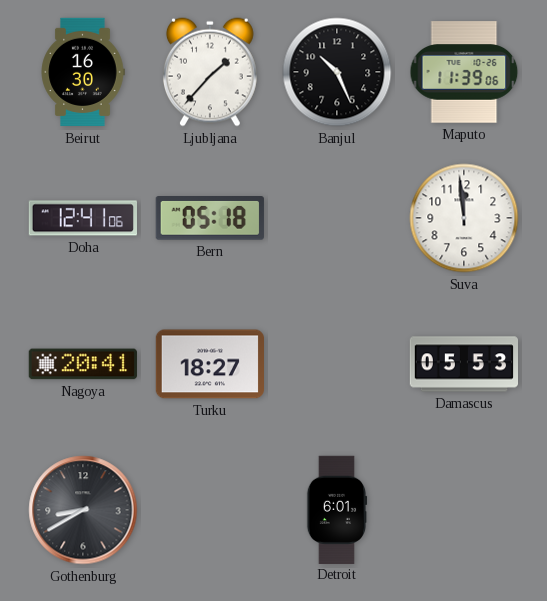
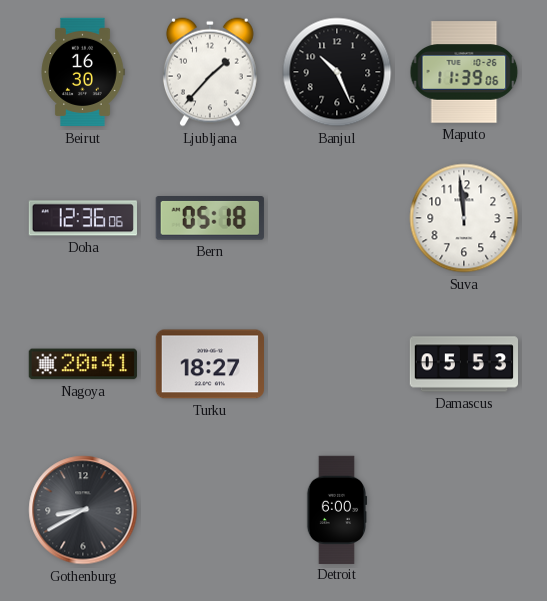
Doha: 12:41 -> 12:36 (82, 218)
Detroit: 6:01 -> 6:00 (337, 509)
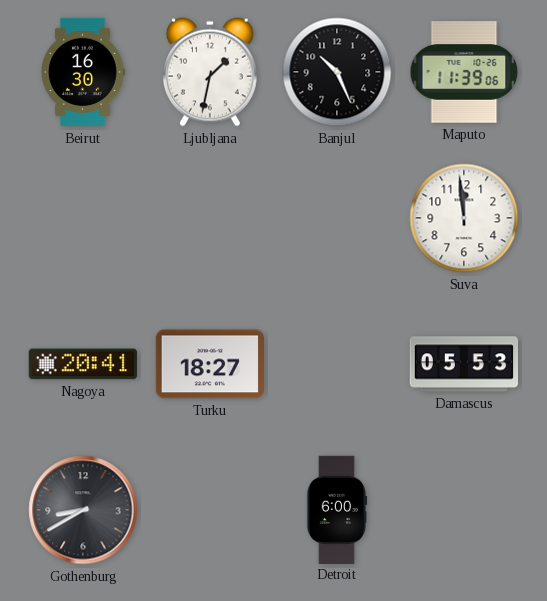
Ljubljana: 1:37 -> 1:32 (210, 72)
Doha: 12:36 -> none (82, 218)
Bern: 05:18 -> none (210, 219)
